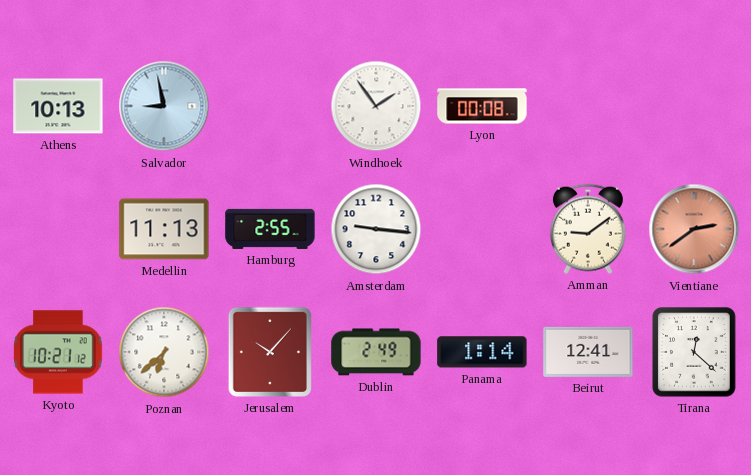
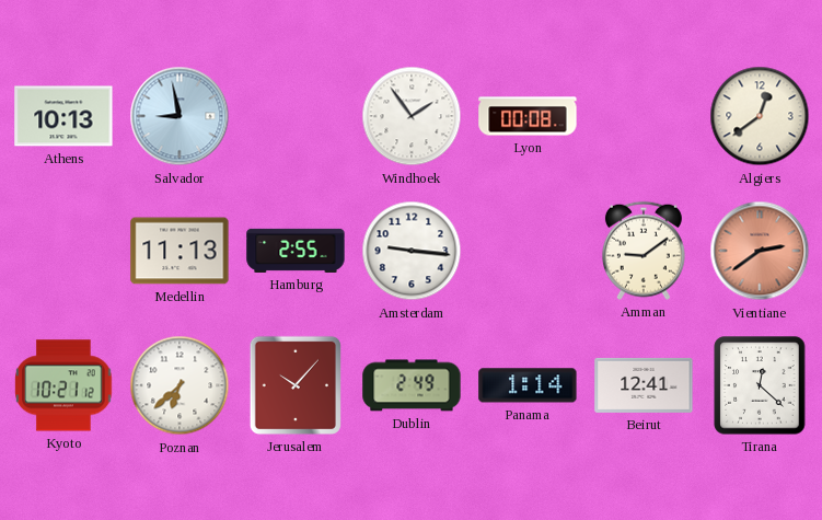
Algiers: none -> 12:39 (760, 116)
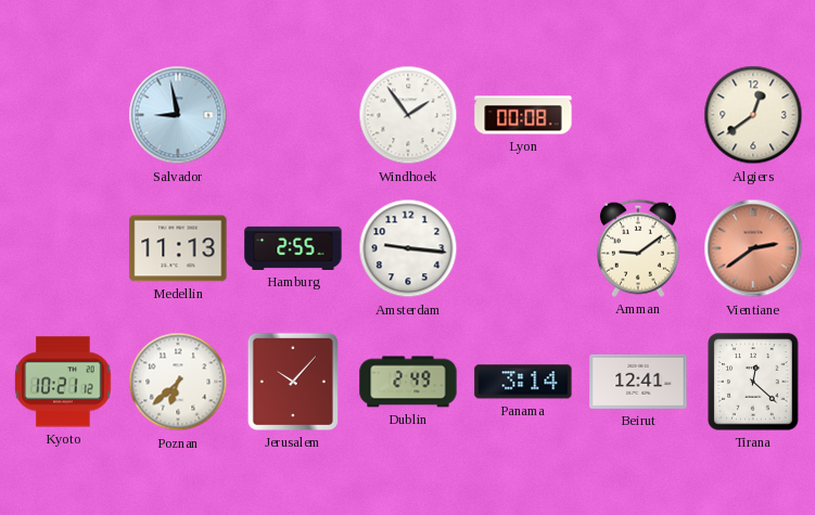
Athens: 10:13 -> none (63, 116)
Panama: 1:14 -> 3:14 (523, 382)
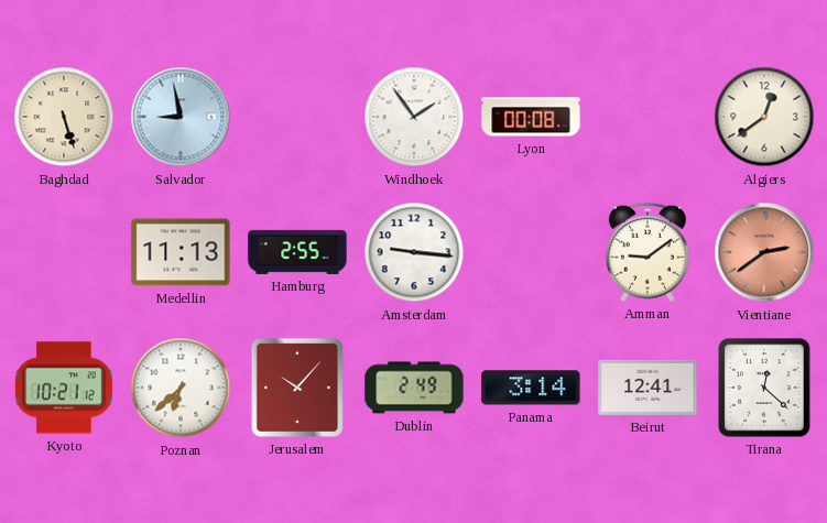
Baghdad: none -> 5:27 (64, 117)
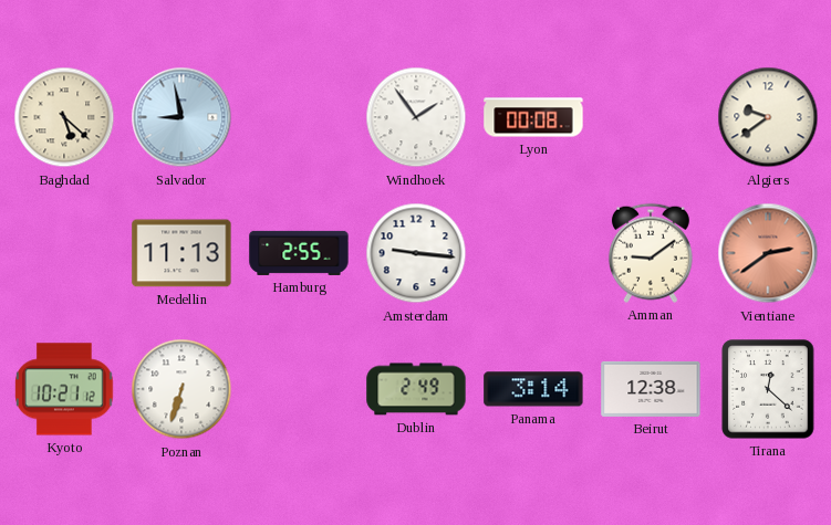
Baghdad: 5:27 -> 5:22 (64, 117)
Algiers: 12:39 -> 9:39 (768, 117)
Poznan: 6:38 -> 6:33 (181, 389)
Jerusalem: 10:07 -> none (297, 388)
Beirut: 12:41 -> 12:38 (651, 389)
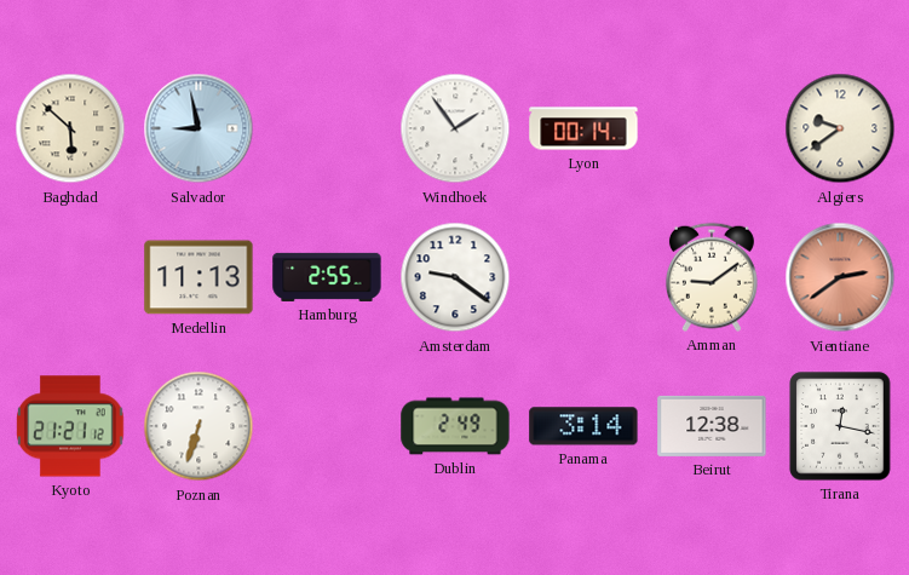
Baghdad: 5:22 -> 5:52 (70, 128)
Lyon: 00:08 -> 00:14 (583, 128)
Amsterdam: 9:16 -> 9:21 (455, 277)
Kyoto: 10:21 -> 21:21 (70, 426)
Tirana: 12:22 -> 12:17 (840, 426)
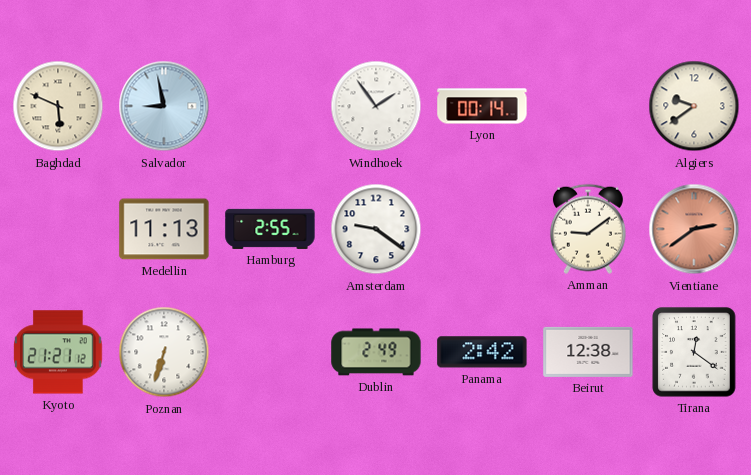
Baghdad: 5:52 -> 5:49 (58, 106)
Panama: 3:14 -> 2:42 (482, 352)
Tirana: 12:17 -> 12:21 (694, 352)
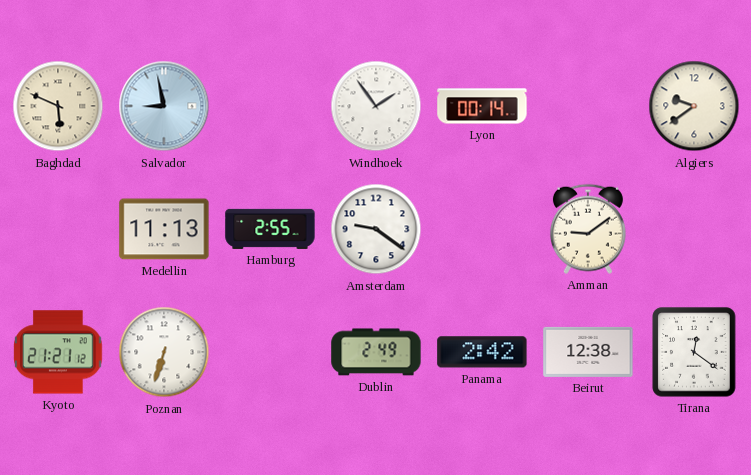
Vientiane: 2:39 -> none (694, 229)
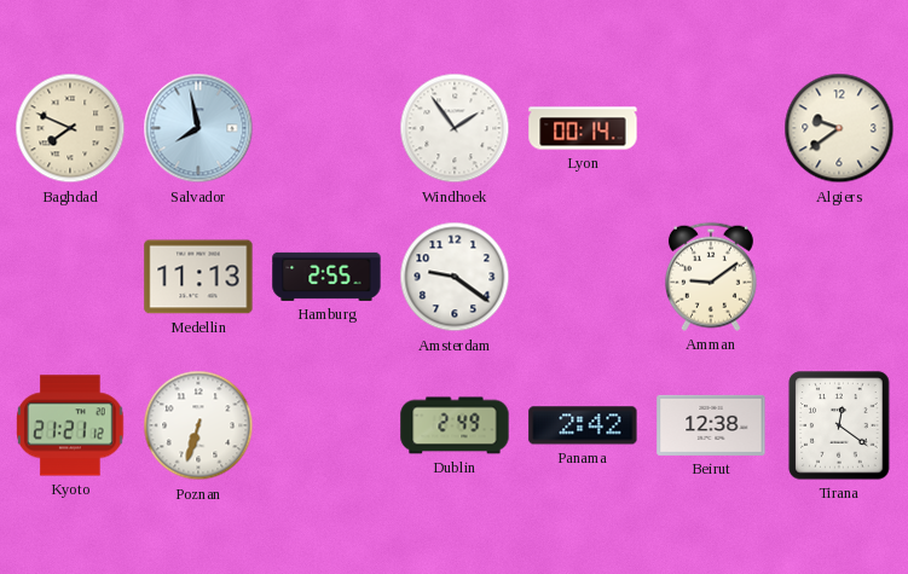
Baghdad: 5:49 -> 7:49 (70, 128)
Salvador: 8:58 -> 7:58 (198, 128)
